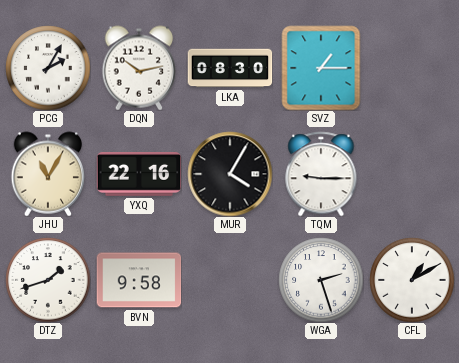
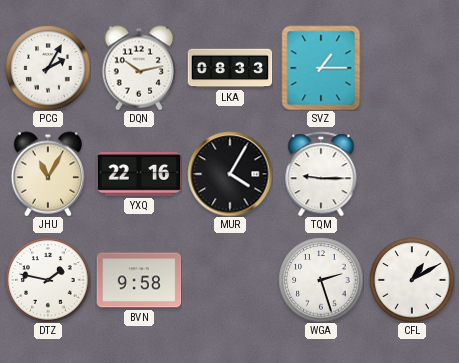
LKA: 08:30 -> 08:33 (230, 68)
DTZ: 1:42 -> 1:47 (48, 280)
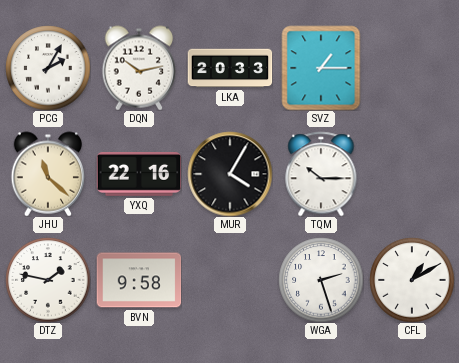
LKA: 08:33 -> 20:33 (230, 68)
JHU: 11:05 -> 11:22 (48, 174)
TQM: 9:15 -> 10:15 (321, 174)
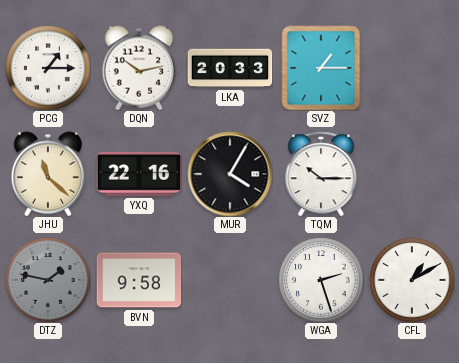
PCG: 2:05 -> 1:15 (48, 68)
DTZ dial: white -> grey (48, 280)
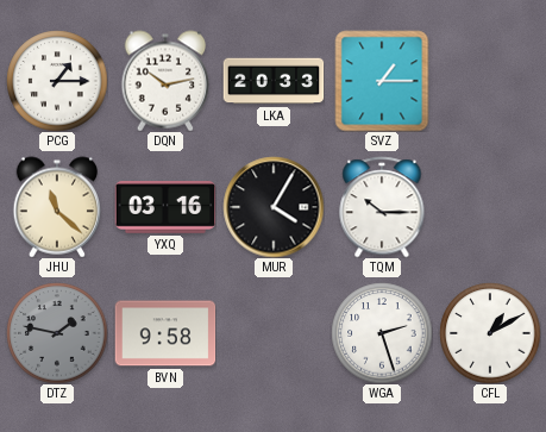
YXQ: 22:16 -> 03:16 (165, 208)
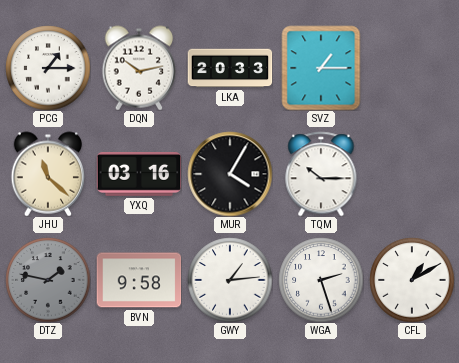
GWY: none -> 1:14 (230, 280)
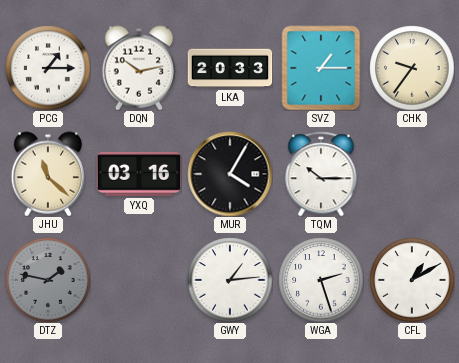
CHK: none -> 9:36 (412, 68)
BVN: 9:58 -> none (139, 280)
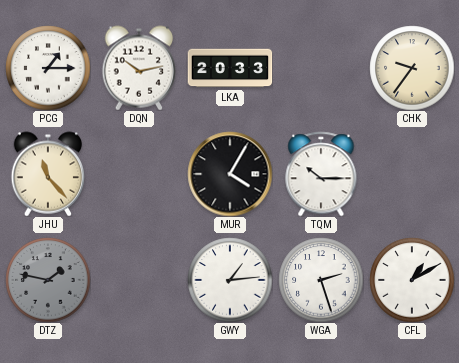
SVZ: 1:15 -> none (321, 68)
JHU: 11:22 -> 11:23 (48, 174)
YXQ: 03:16 -> none (139, 175)
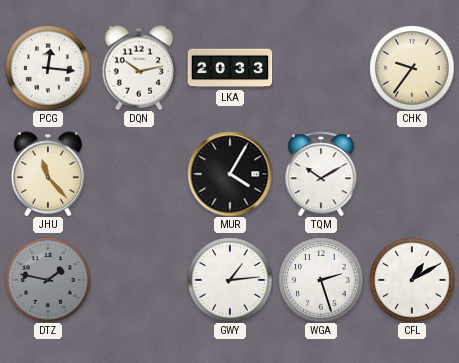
PCG: 1:15 -> 12:16 (48, 68)
TQM: 10:15 -> 10:10 (321, 174)
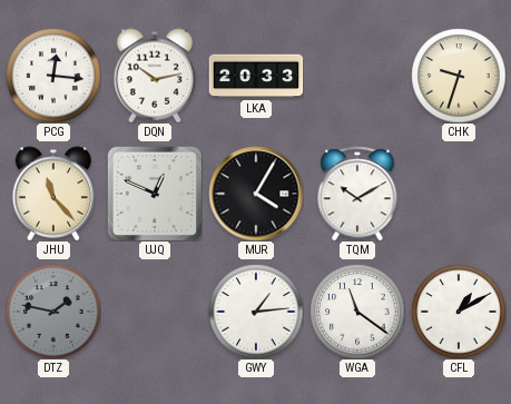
CHK: 9:36 -> 9:33 (459, 76)
UJQ: none -> 12:49 (155, 194)
WGA: 2:27 -> 11:21 (357, 312)
